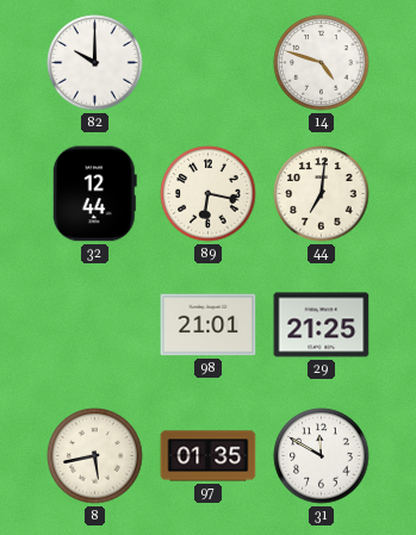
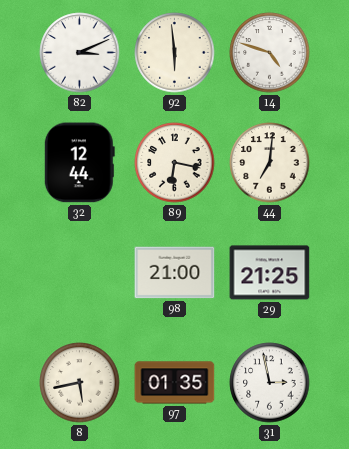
82: 10:00 -> 3:11 (80, 53)
92: none -> 5:59 (175, 53)
98: 21:01 -> 21:00 (175, 273)
31: 11:50 -> 2:58 (270, 383)
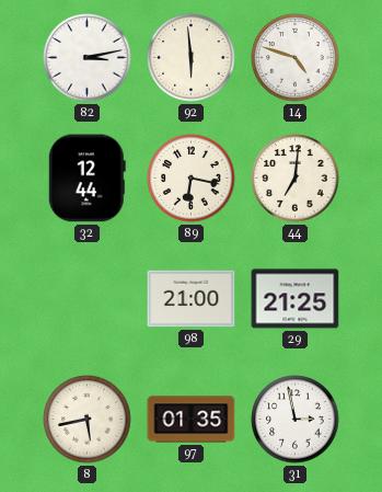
82: 3:11 -> 3:13 (88, 58)
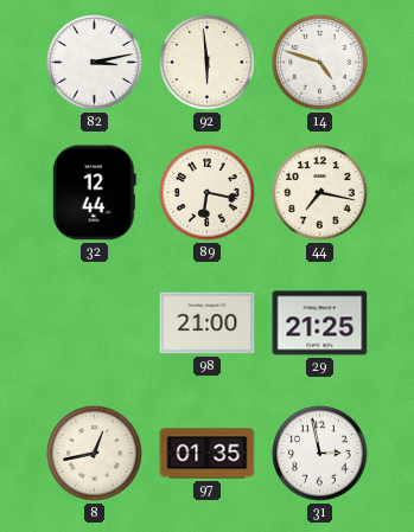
44: 7:01 -> 7:17 (320, 193)
8: 5:43 -> 12:43 (95, 454)
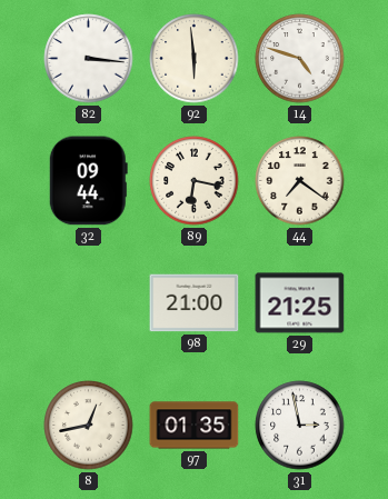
82: 3:13 -> 3:16 (89, 59)
32: 12:44 -> 09:44 (88, 181)
44: 7:17 -> 7:21 (300, 181)
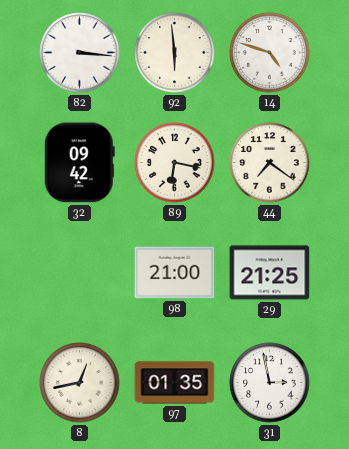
32: 09:44 -> 09:42 (79, 163)
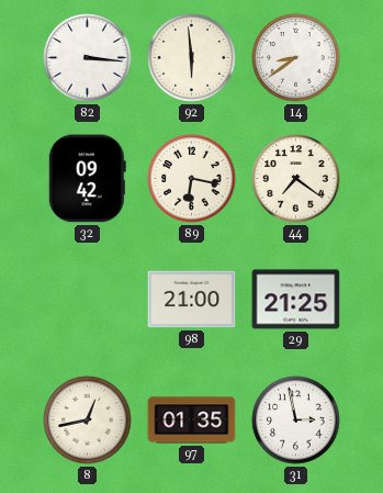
14: 4:48 -> 8:39 (296, 58)
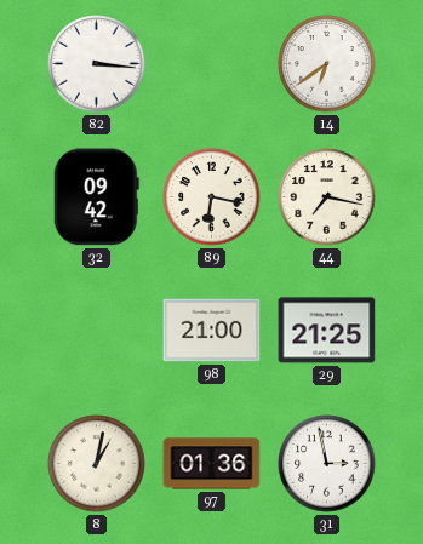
92: 5:59 -> none (192, 58)
14: 8:39 -> 6:39 (327, 64)
44: 7:21 -> 7:17 (327, 197)
8: 12:43 -> 1:02 (97, 464)
97: 01:35 -> 01:36 (212, 464)
